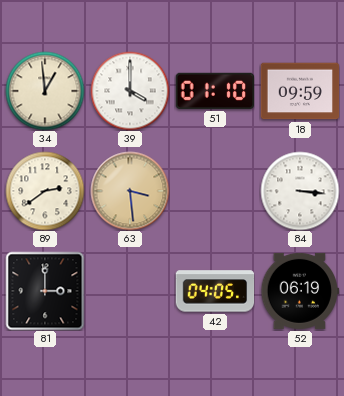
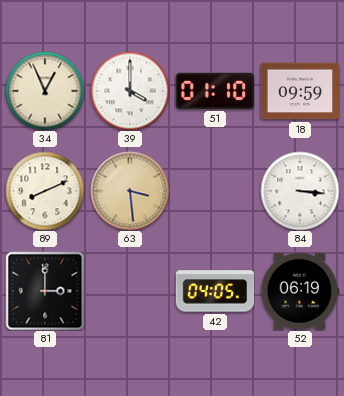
34: 12:59 -> 12:56 (45, 91)
89: 2:39 -> 8:11 (45, 191)
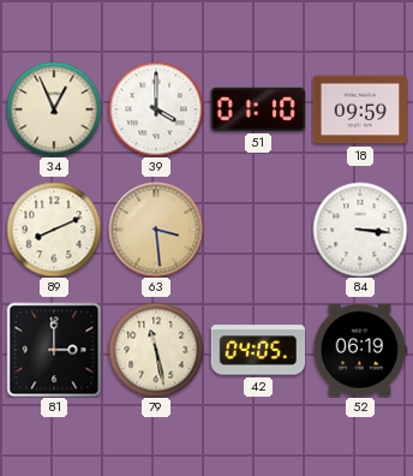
79: none -> 11:28 (156, 350)
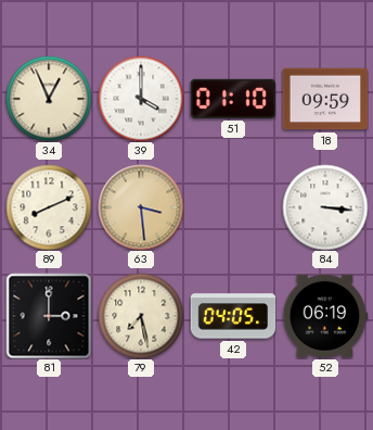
79: 11:28 -> 7:28 (141, 316)
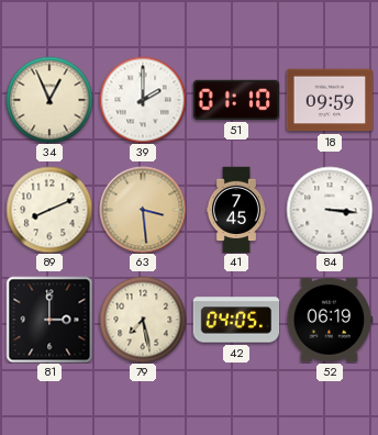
39: 4:00 -> 2:00 (143, 100)
41: none -> 7:45 (236, 210)
